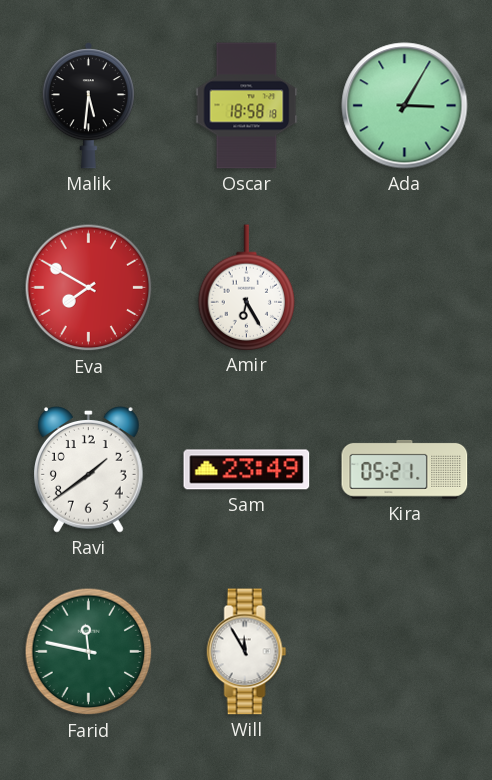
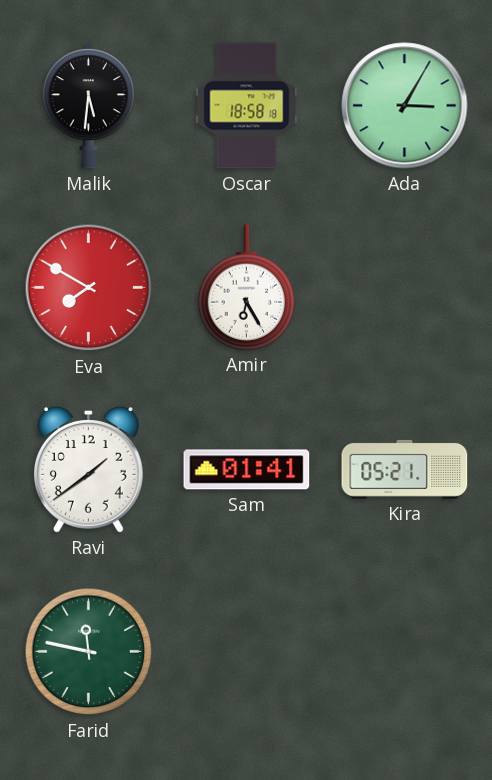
Sam: 23:49 -> 01:41 (247, 470)
Will: 11:55 -> none (247, 652)
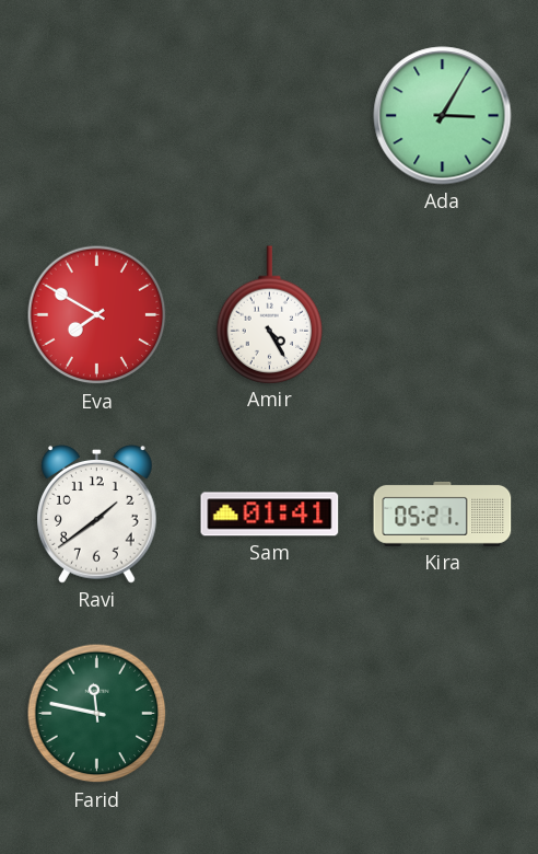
Malik: 5:31 -> none (88, 106)
Oscar: 18:58 -> none (247, 106)
Amir: 6:25 -> 4:25 (270, 314)
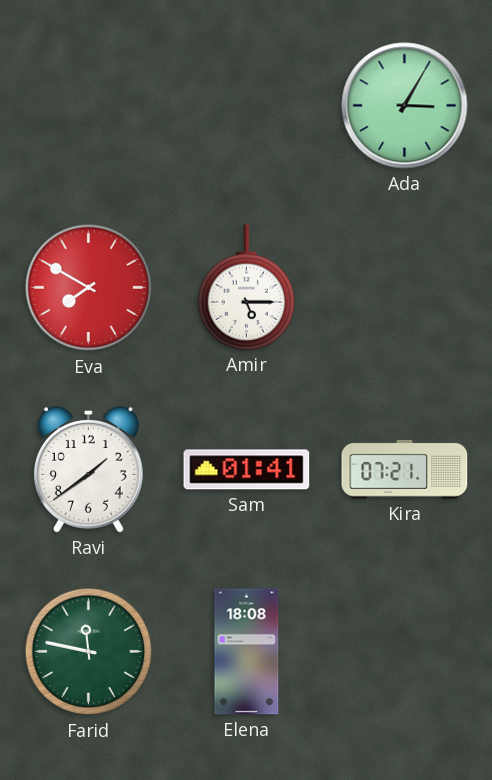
Amir: 4:25 -> 5:15 (247, 287)
Kira: 05:21 -> 07:21 (405, 469)
Elena: none -> 18:08 (247, 652)
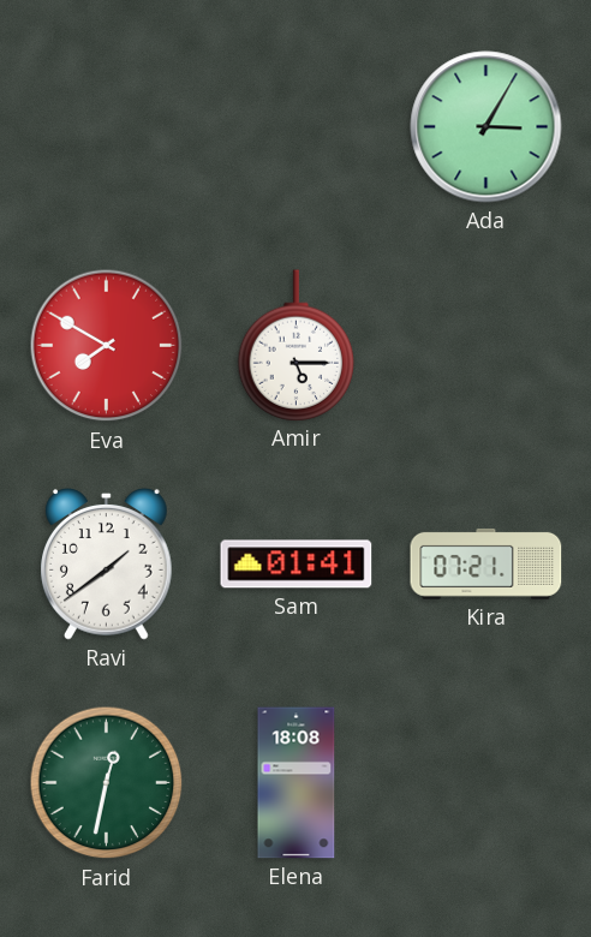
Farid: 11:47 -> 12:32 (107, 783)
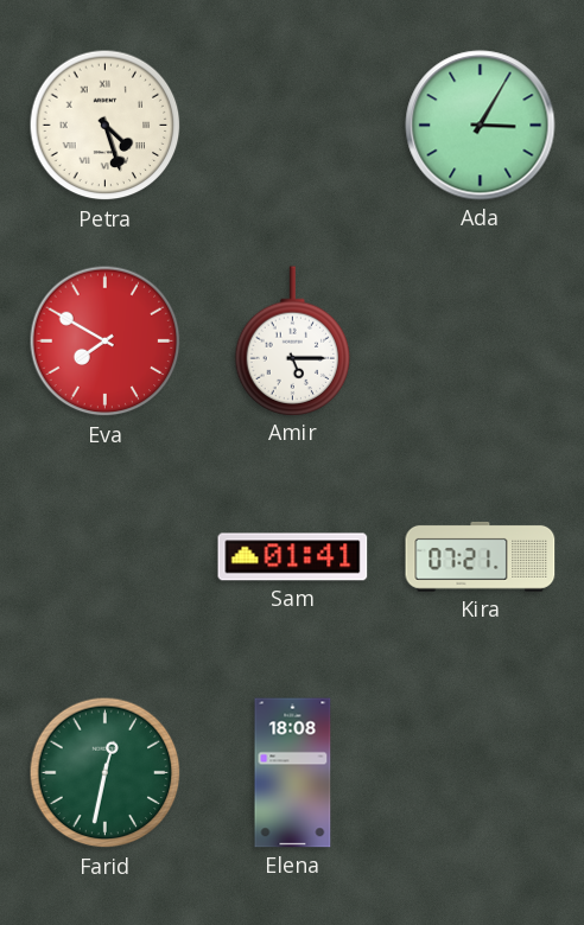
Petra: none -> 4:27 (106, 126)
Ravi: 1:39 -> none (107, 565)
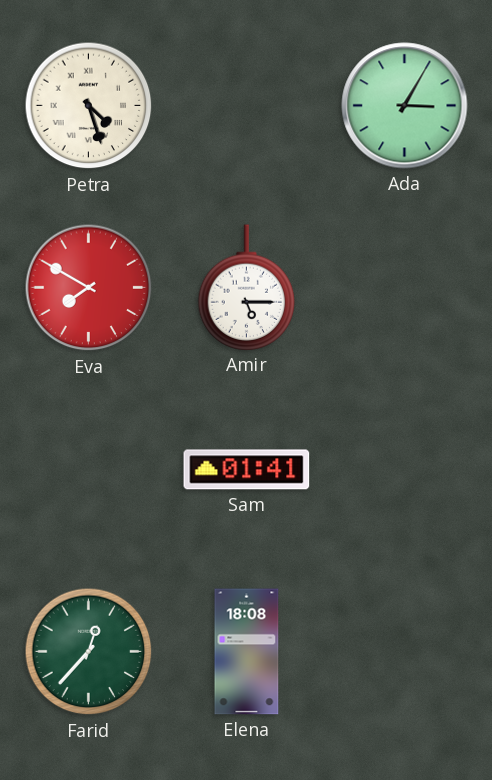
Kira: 07:21 -> none (481, 556)
Farid: 12:32 -> 12:37 (89, 652)
